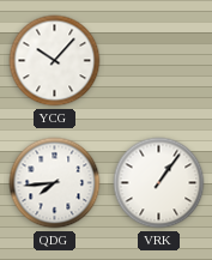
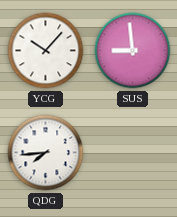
SUS: none -> 8:59 (133, 51)
VRK: 1:06 -> none (159, 183)
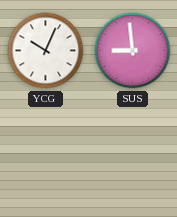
YCG: 10:07 -> 10:04 (46, 51)
QDG: 7:44 -> none (46, 153)
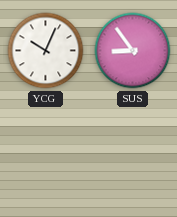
SUS: 8:59 -> 8:54 (133, 51)
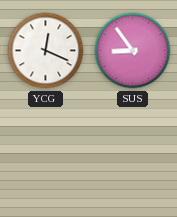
YCG: 10:04 -> 12:19 (46, 51)
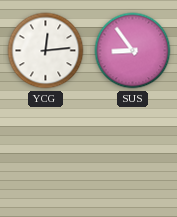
YCG: 12:19 -> 12:14 (46, 51)
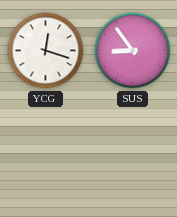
YCG: 12:14 -> 12:18 (46, 51)
